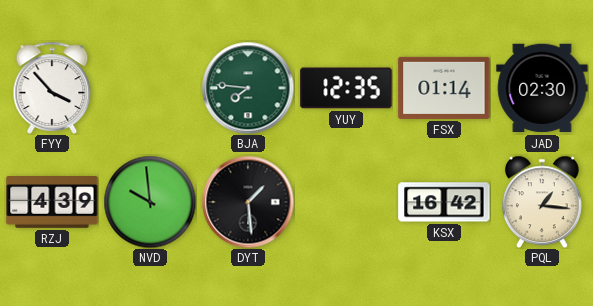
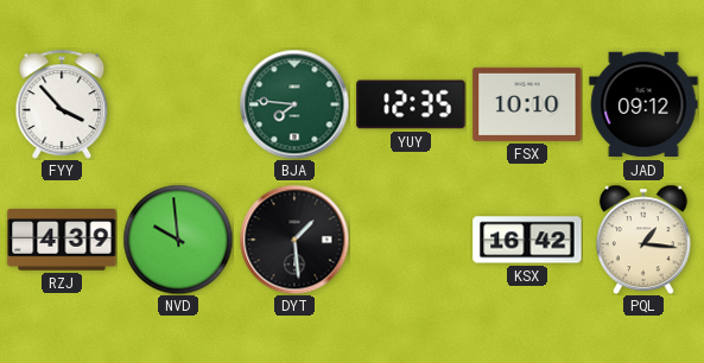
FSX: 01:14 -> 10:10 (527, 104)
JAD: 02:30 -> 09:12 (643, 104)
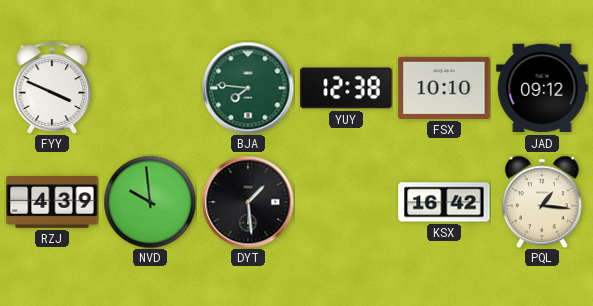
FYY: 3:53 -> 3:49 (52, 88)
YUY: 12:35 -> 12:38 (346, 88)
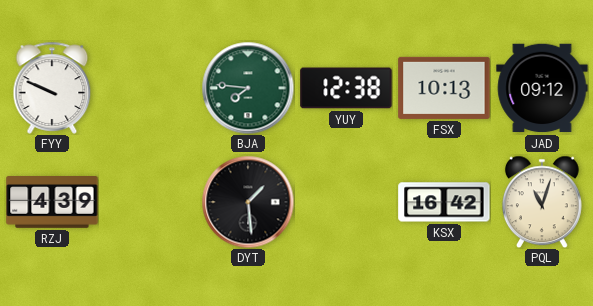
FYY: 3:49 -> 9:49 (52, 88)
FSX: 10:10 -> 10:13 (444, 88)
NVD: 9:59 -> none (150, 202)
PQL: 1:16 -> 11:03 (542, 202)
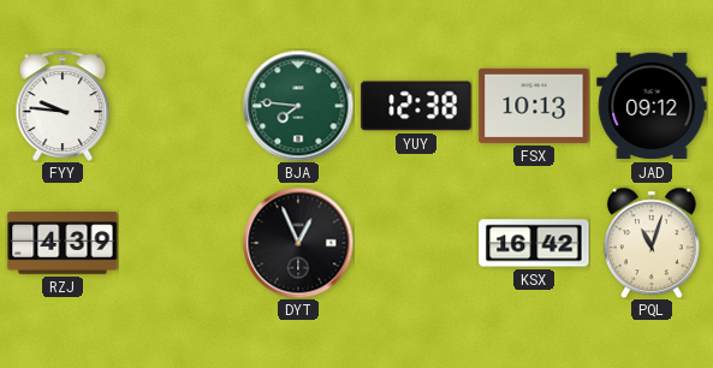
FYY: 9:49 -> 9:46 (63, 106)
DYT: 1:29 -> 12:56 (298, 243)
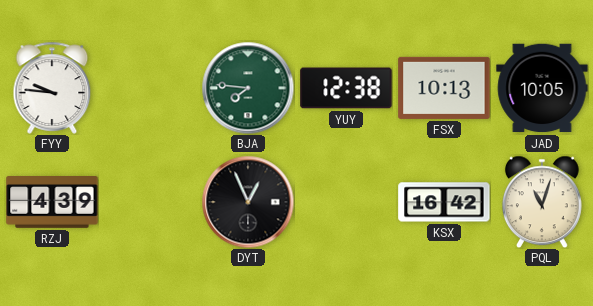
JAD: 09:12 -> 10:05 (542, 88)
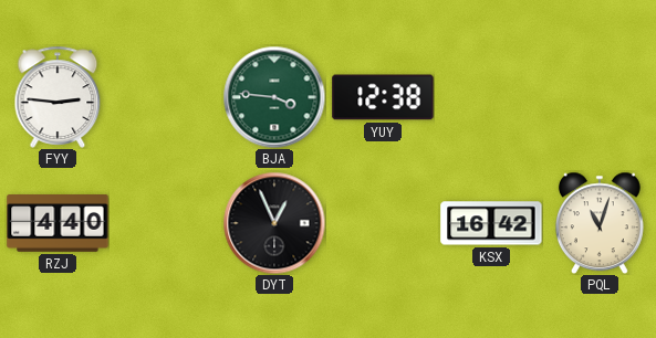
FYY: 9:46 -> 2:46 (58, 97)
BJA: 7:46 -> 3:46 (274, 97)
FSX: 10:13 -> none (444, 88)
JAD: 10:05 -> none (542, 88)
RZJ: 4:39 -> 4:40 (58, 224)
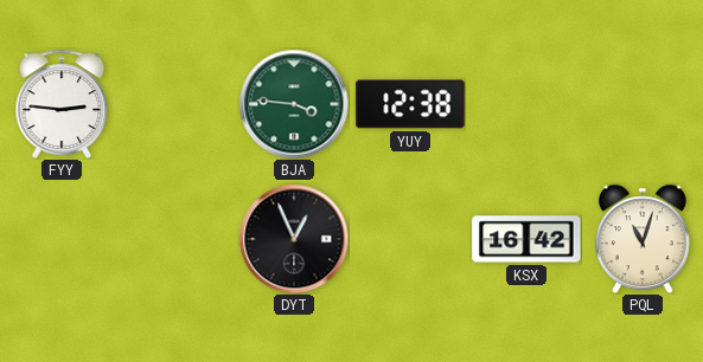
RZJ: 4:40 -> none (58, 224)
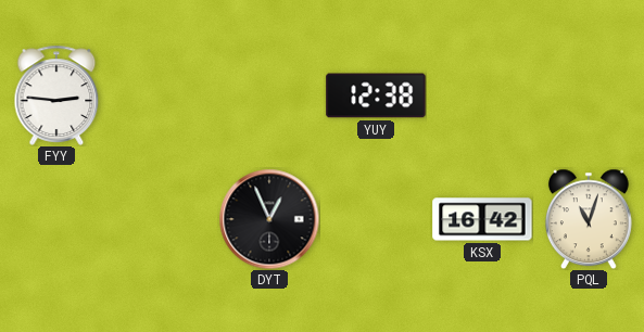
BJA: 3:46 -> none (294, 104)
